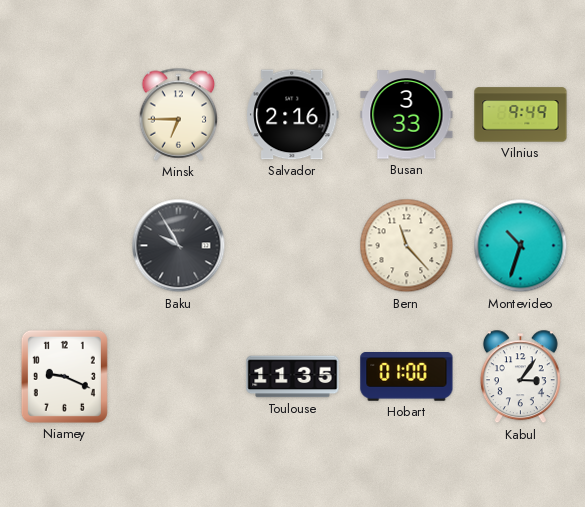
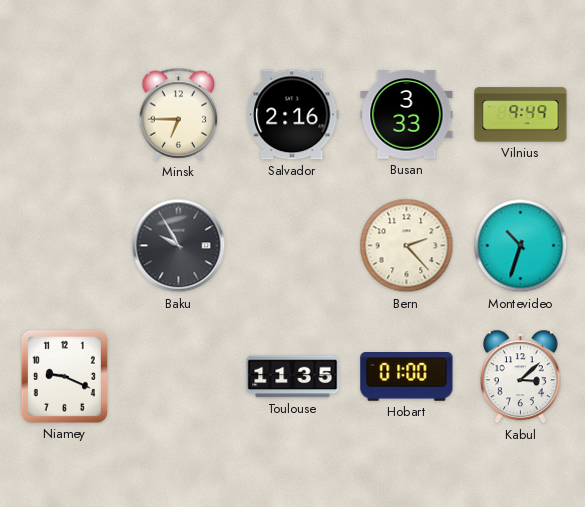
Bern: 11:23 -> 2:23 (407, 246)
Kabul: 3:06 -> 3:08 (520, 377)
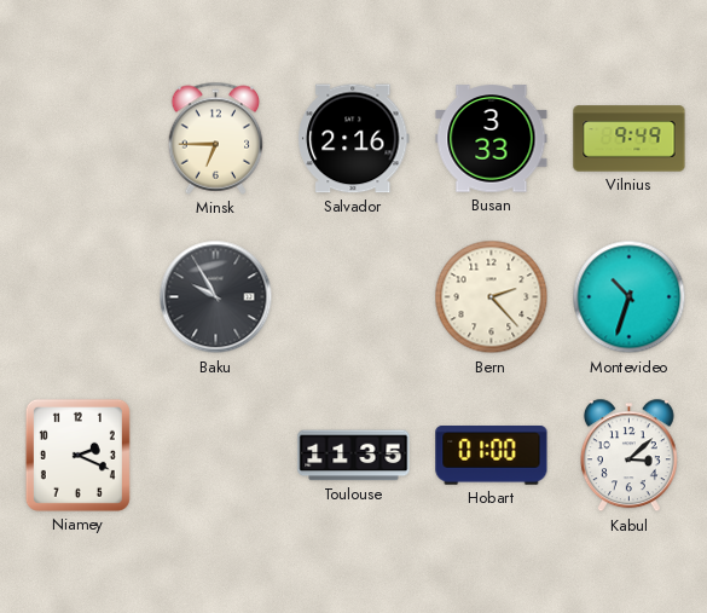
Niamey: 9:19 -> 2:19 (77, 455)
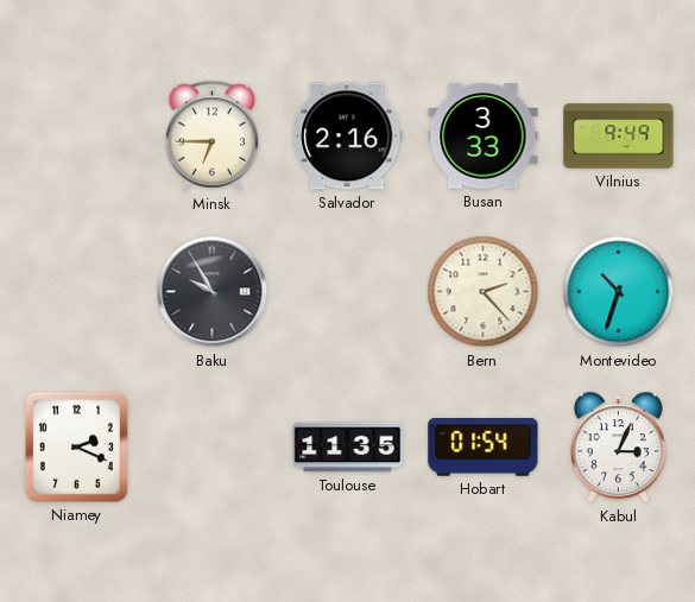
Hobart: 01:00 -> 01:54 (484, 448)
Kabul: 3:08 -> 3:04 (618, 448)
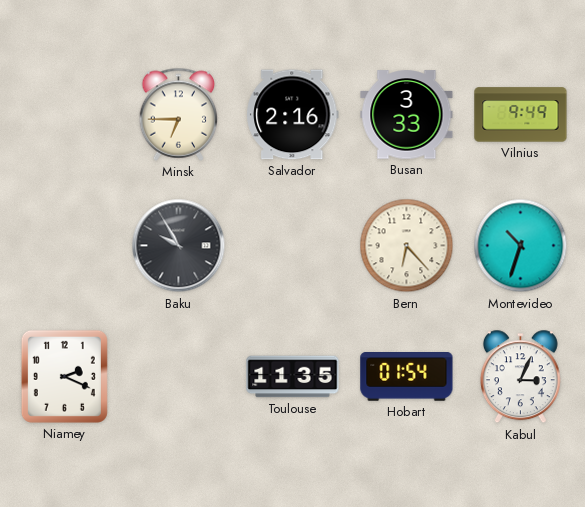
Bern: 2:23 -> 6:23 (407, 246)
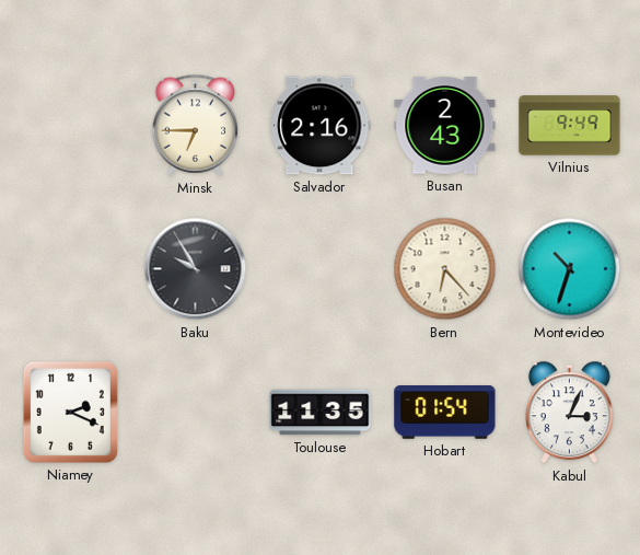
Busan: 3:33 -> 2:43 (445, 126)
